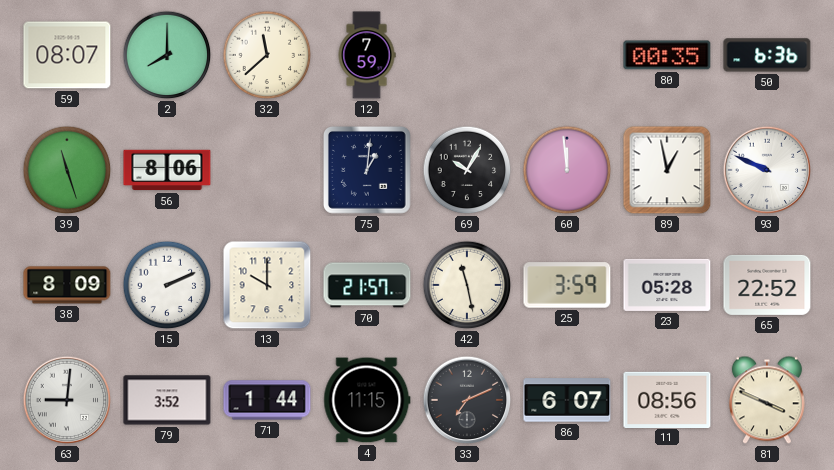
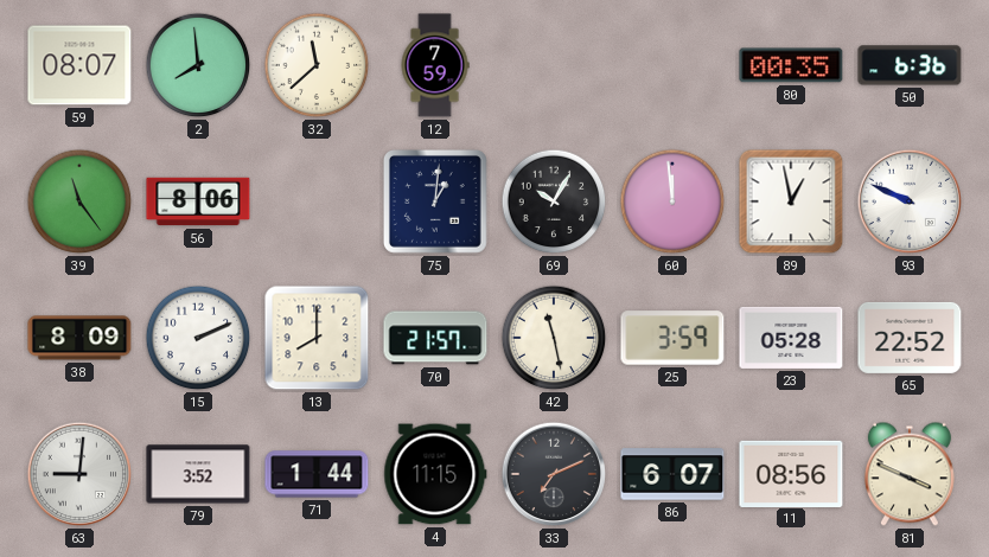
2: 8:00 -> 7:59 (198, 65)
39: 11:27 -> 11:24 (79, 201)
13: 10:00 -> 8:00 (317, 338)
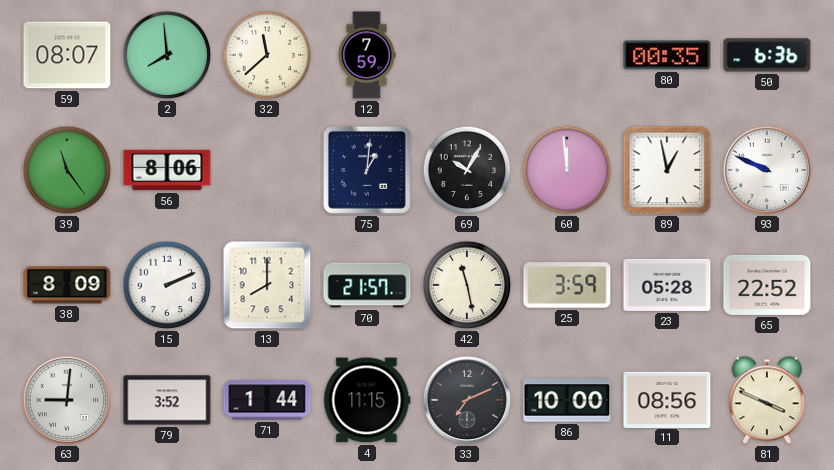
86: 6:07 -> 10:00 (567, 400)
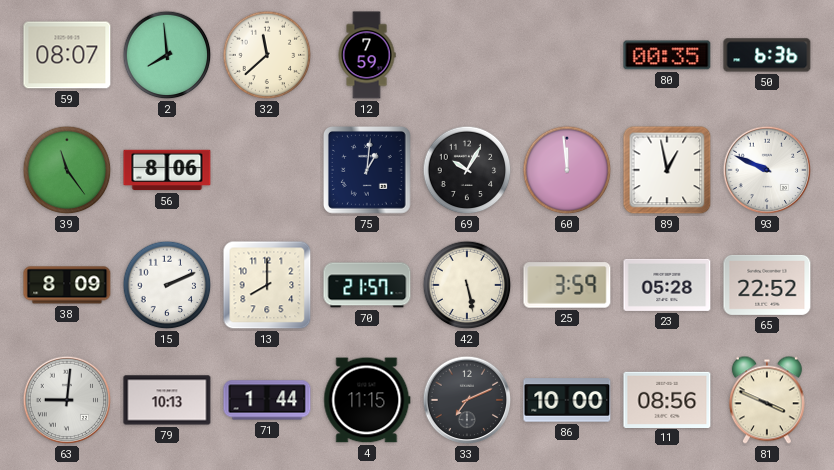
42: 11:28 -> 5:28 (467, 285)
79: 3:52 -> 10:13 (167, 400)
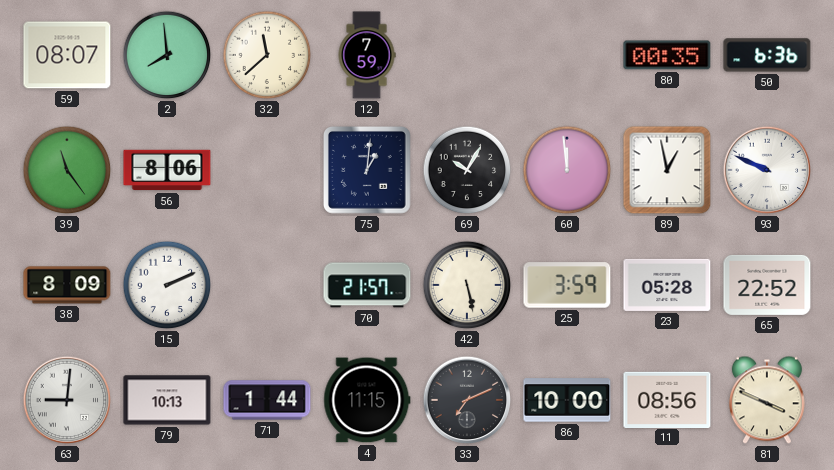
13: 8:00 -> none (267, 285)
